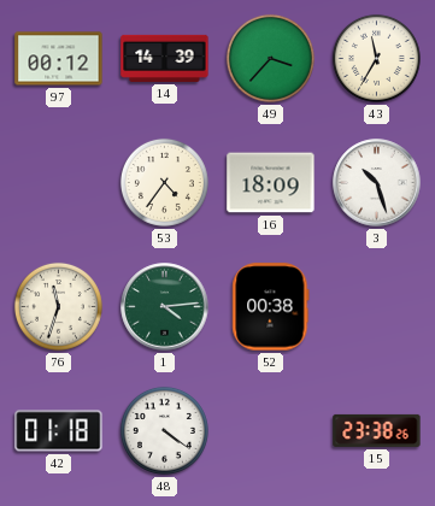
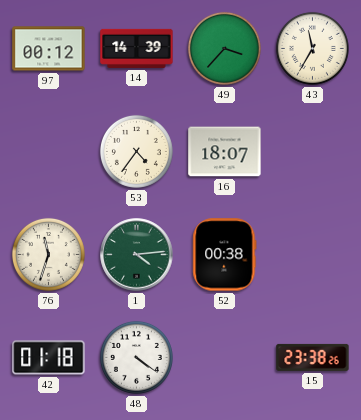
16: 18:09 -> 18:07 (225, 152)
3: 10:27 -> none (377, 183)
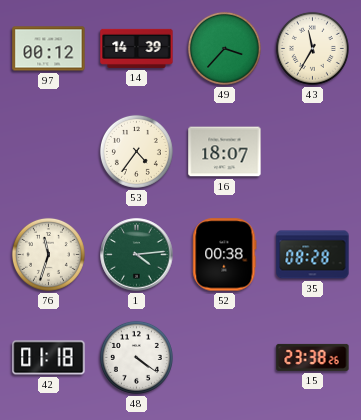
35: none -> 08:28 (313, 255)
